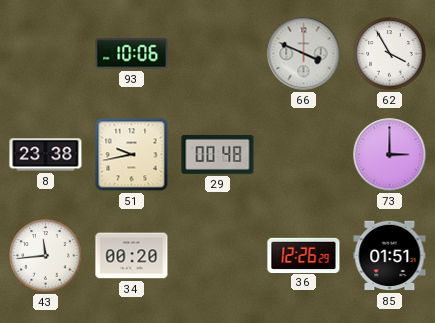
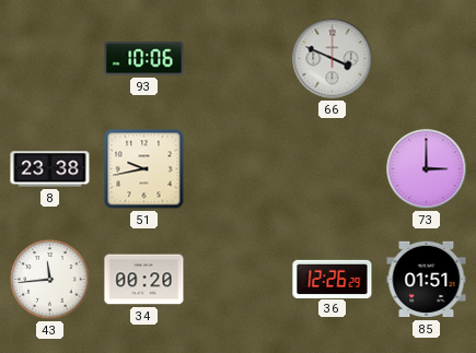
62: 3:55 -> none (390, 54)
29: 00:48 -> none (218, 154)
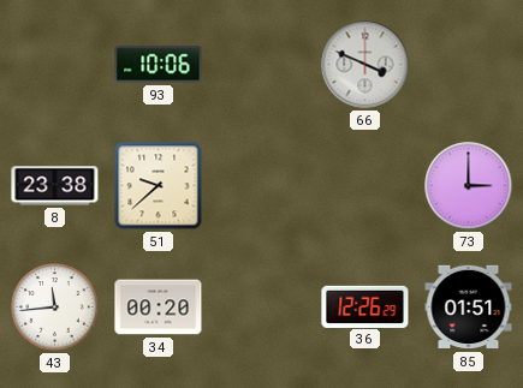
51: 9:43 -> 9:38 (159, 186)
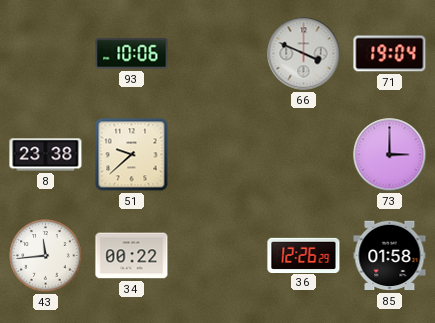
71: none -> 19:04 (390, 54)
34: 00:20 -> 00:22 (132, 256)
85: 01:51 -> 01:58 (390, 256)
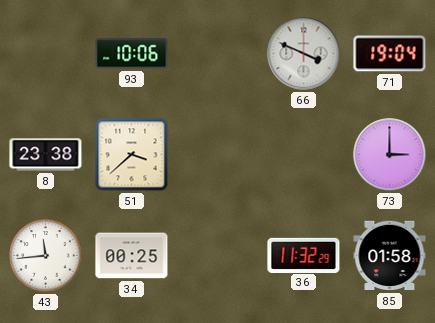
51: 9:38 -> 3:38 (132, 155)
34: 00:22 -> 00:25 (132, 256)
36: 12:26 -> 11:32 (304, 255)
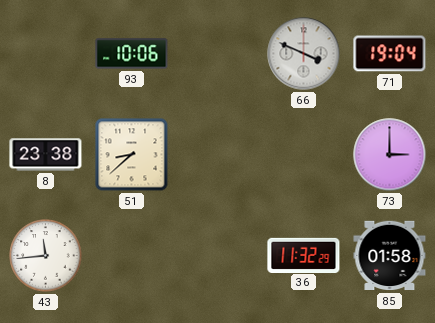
51: 3:38 -> 8:38 (132, 155)
34: 00:25 -> none (132, 256)
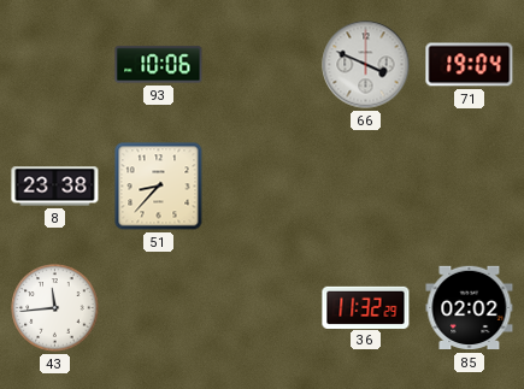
51: 8:38 -> 8:37 (159, 187)
73: 3:00 -> none (390, 155)
85: 01:58 -> 02:02 (470, 308)
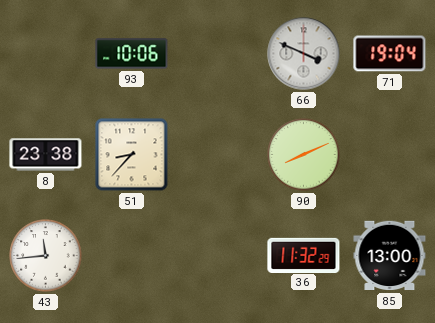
90: none -> 8:11 (304, 155)
85: 02:02 -> 13:00 (390, 256)
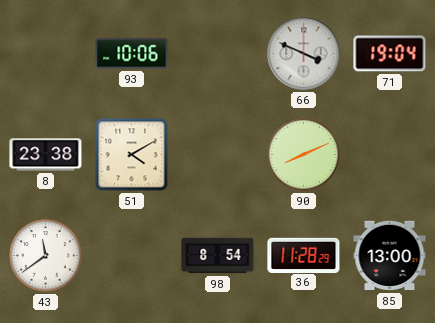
51: 8:37 -> 4:10 (132, 155)
43: 11:44 -> 11:39 (46, 256)
98: none -> 8:54 (218, 256)
36: 11:32 -> 11:28 (304, 255)
